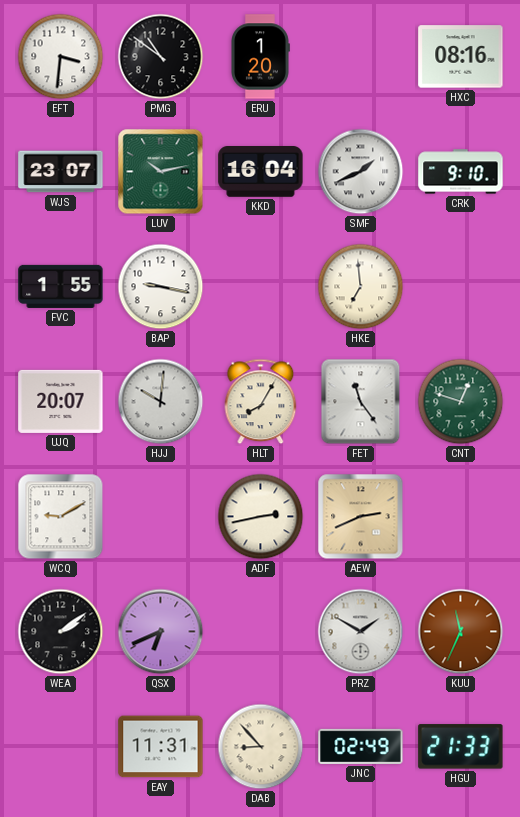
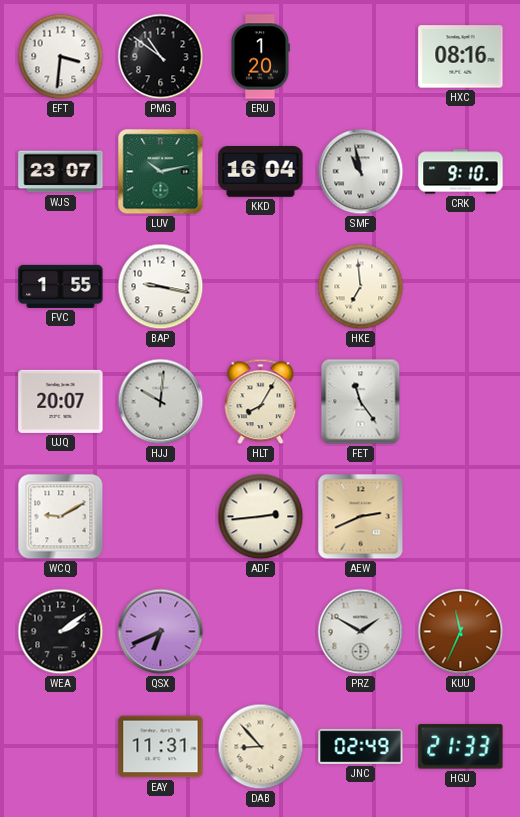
SMF: 1:41 -> 10:58 (361, 172)
CNT: 12:48 -> none (461, 402)
ADF: 2:43 -> 2:44 (261, 517)
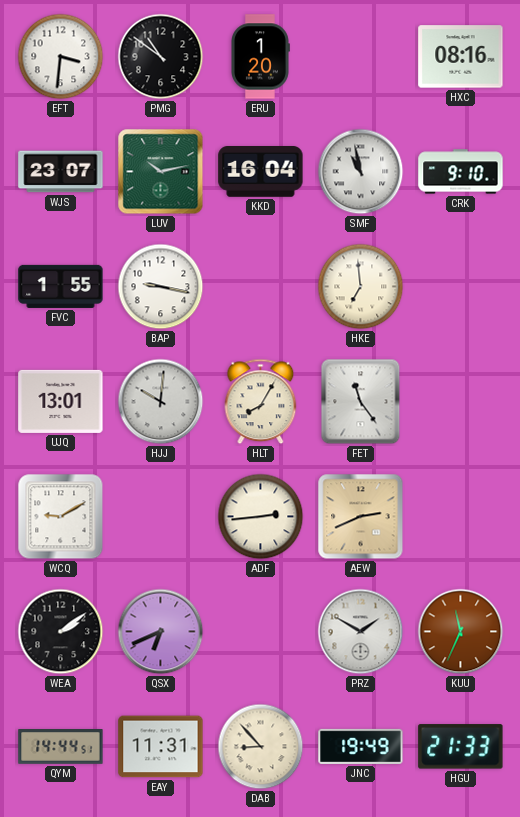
UJQ: 20:07 -> 13:01 (61, 401)
QYM: none -> 14:44 (61, 747)
JNC: 02:49 -> 19:49 (361, 746)
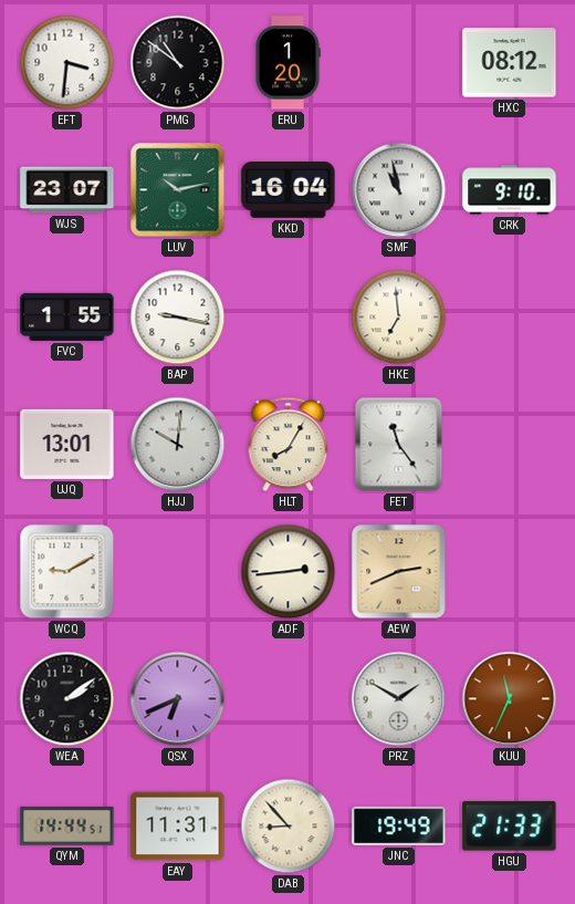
HXC: 08:16 -> 08:12 (510, 63)
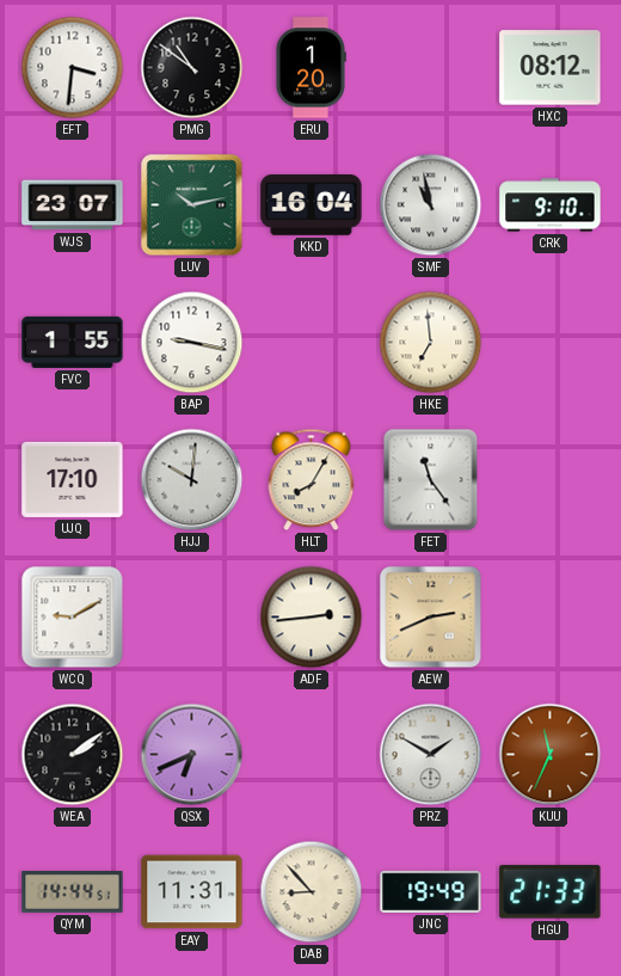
UJQ: 13:01 -> 17:10 (73, 479)
